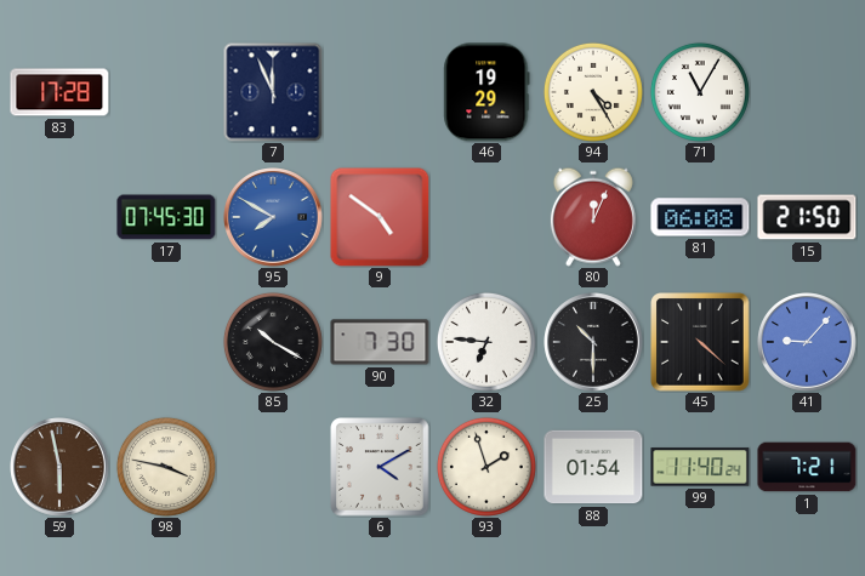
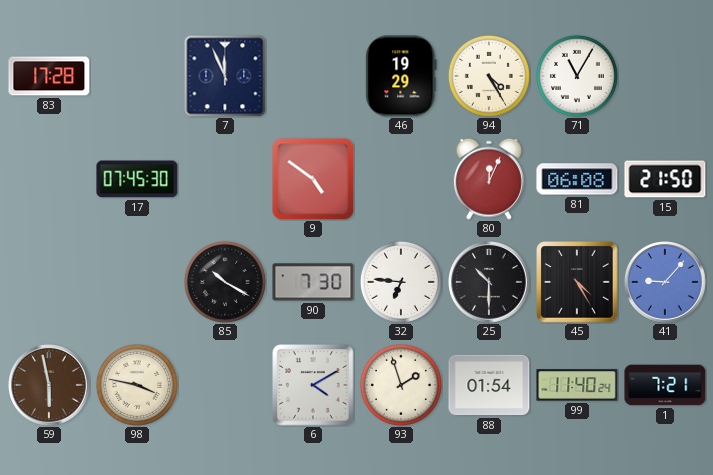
95: 7:50 -> none (273, 217)
45: 4:22 -> 4:25 (577, 282)
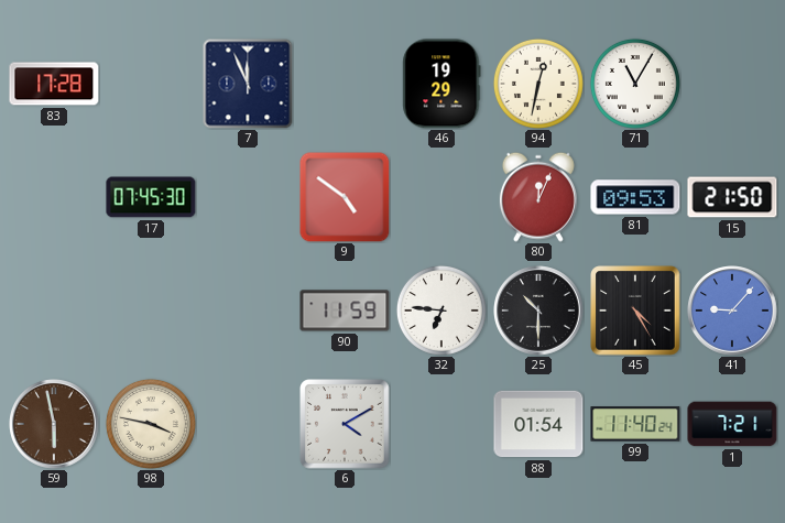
94: 4:25 -> 12:32 (538, 84)
81: 06:08 -> 09:53 (635, 197)
85: 10:20 -> none (225, 282)
90: 7:30 -> 11:59 (345, 310)
93: 1:57 -> none (401, 385)
